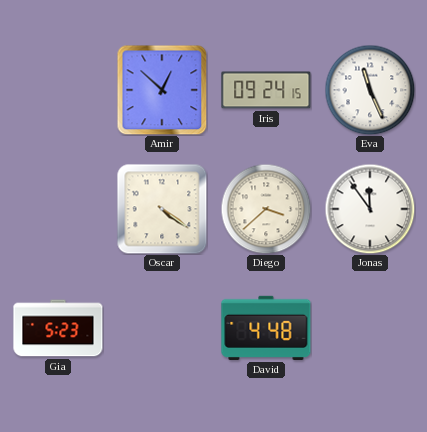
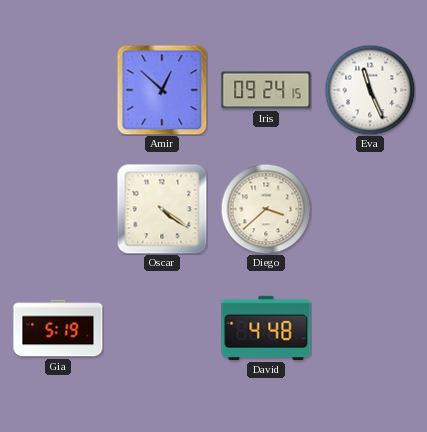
Jonas: 11:54 -> none (370, 209)
Gia: 5:23 -> 5:19 (58, 328)
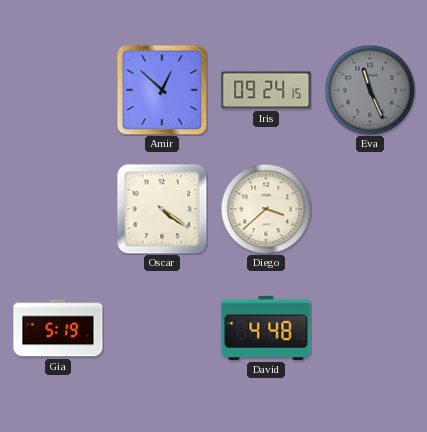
Eva dial: white -> grey (370, 90)
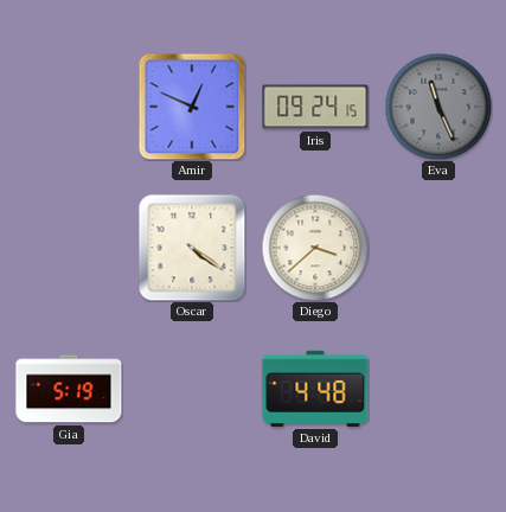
Amir: 12:52 -> 12:49 (192, 107)
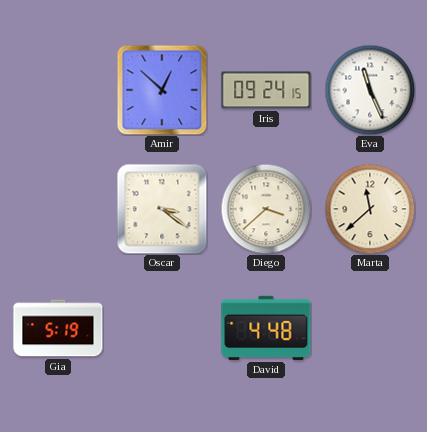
Amir: 12:49 -> 12:52 (162, 90)
Eva dial: grey -> white (370, 90)
Oscar: 4:21 -> 3:21 (162, 209)
Marta: none -> 11:38 (370, 209)
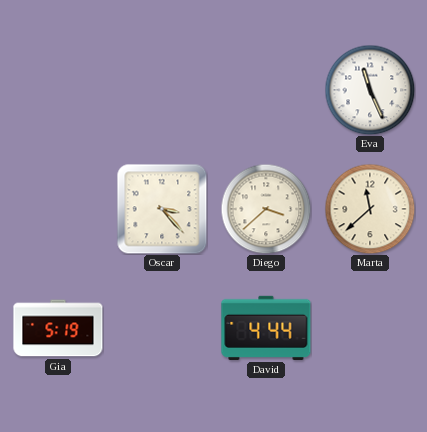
Amir: 12:52 -> none (162, 90)
Iris: 09:24 -> none (266, 90)
Oscar: 3:21 -> 3:23 (162, 209)
David: 4:48 -> 4:44 (266, 328)
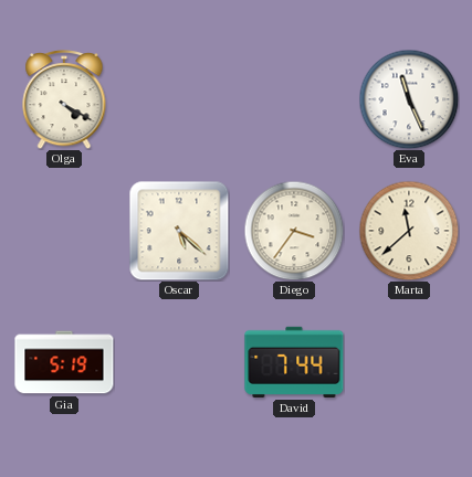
Olga: none -> 4:20 (64, 100)
Oscar: 3:23 -> 5:22 (179, 231)
Diego: 3:38 -> 3:36 (294, 231)
David: 4:44 -> 7:44 (294, 362)
